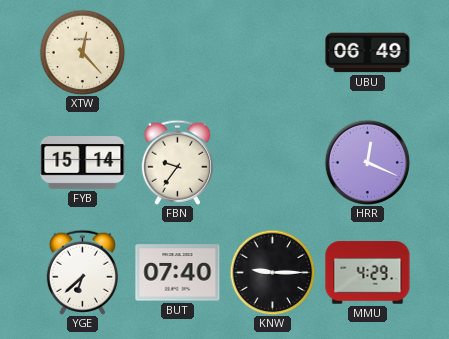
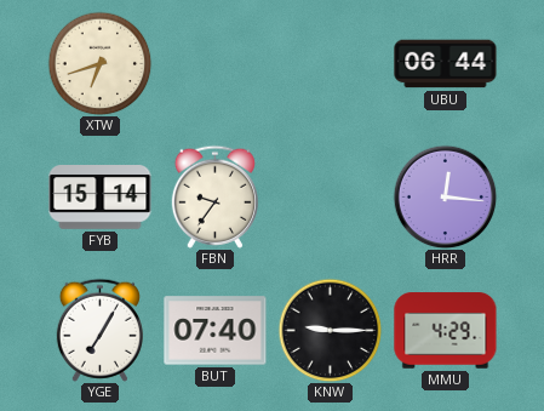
XTW: 12:23 -> 6:42 (99, 63)
UBU: 06:49 -> 06:44 (446, 64)
HRR: 12:19 -> 12:16 (445, 196)
YGE: 6:38 -> 7:05 (99, 330)
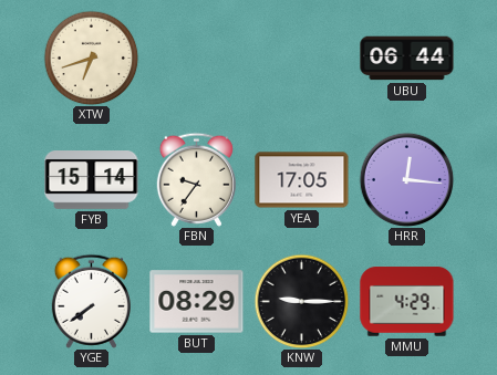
YEA: none -> 17:05 (302, 180)
YGE: 7:05 -> 7:39 (91, 301)
BUT: 07:40 -> 08:29 (197, 302)
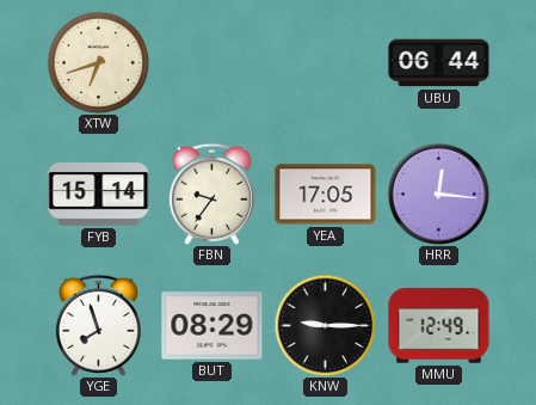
YGE: 7:39 -> 7:57 (98, 325)
MMU: 4:29 -> 12:49 (439, 326)
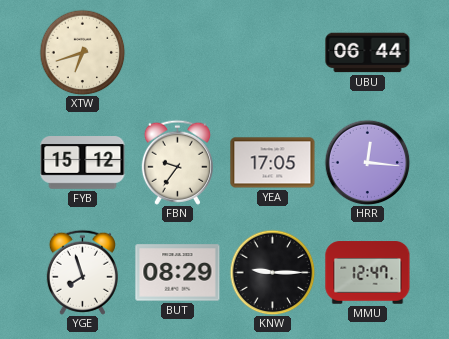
FYB: 15:14 -> 15:12 (83, 163)
MMU: 12:49 -> 12:47 (368, 273)
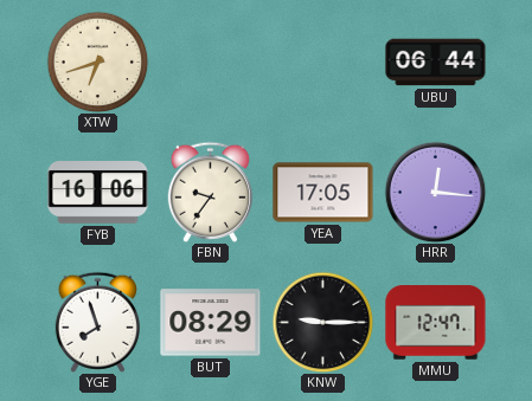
FYB: 15:12 -> 16:06 (98, 193)
